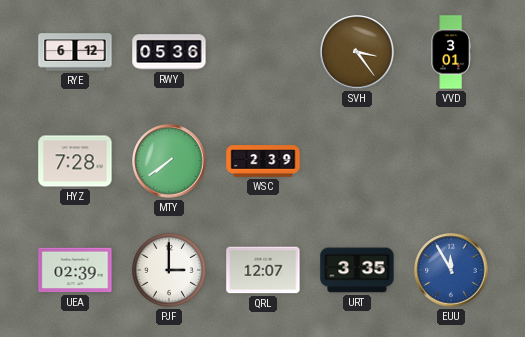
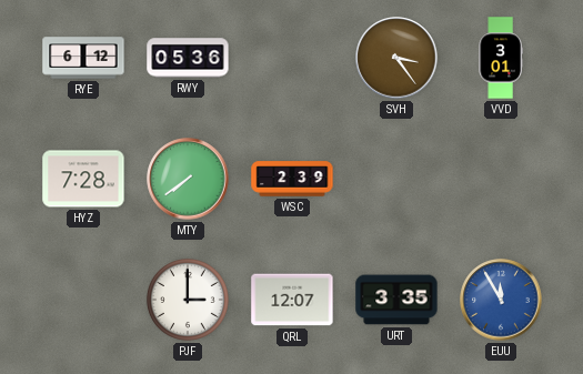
UEA: 02:39 -> none (75, 270)
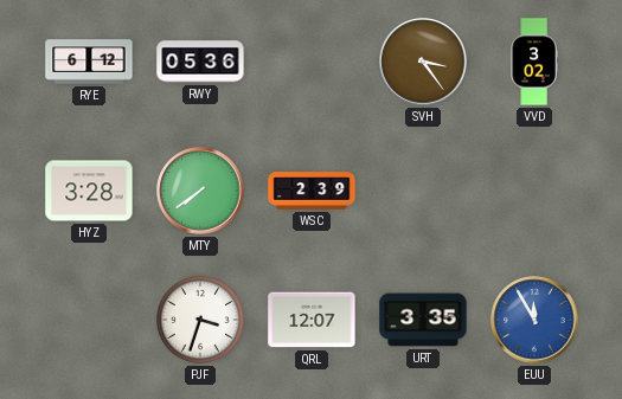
VVD: 3:01 -> 3:02 (534, 62)
HYZ: 7:28 -> 3:28 (89, 191)
PJF: 3:00 -> 3:33 (200, 320)
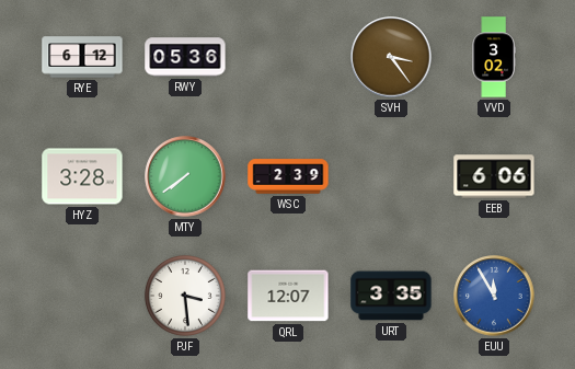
EEB: none -> 6:06 (494, 176)
PJF: 3:33 -> 3:29 (185, 296)
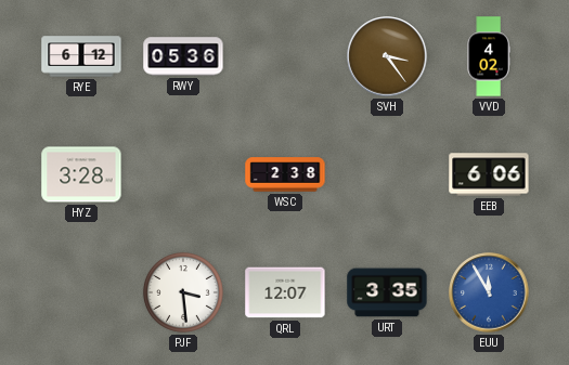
VVD: 3:02 -> 4:02 (489, 56)
MTY: 7:39 -> none (185, 176)
WSC: 2:39 -> 2:38 (285, 174)
